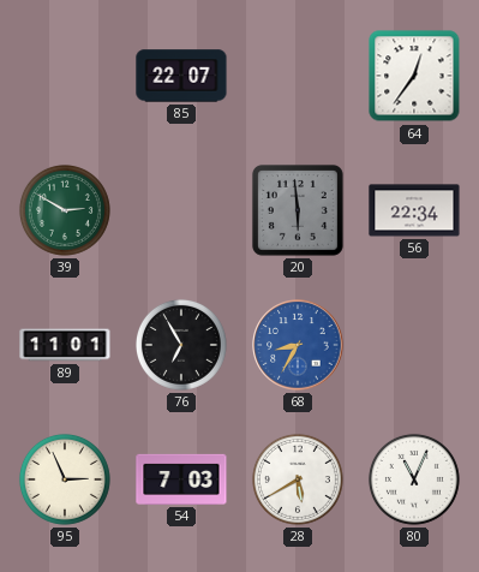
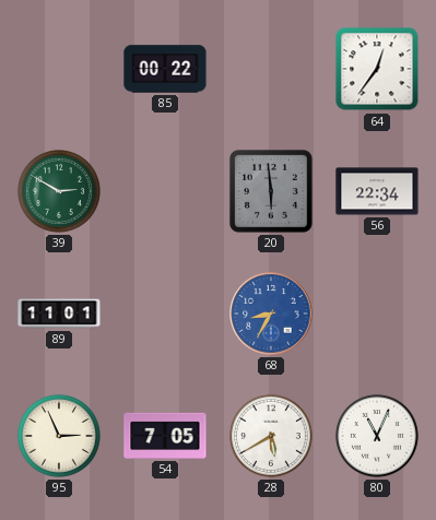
85: 22:07 -> 00:22 (165, 69)
76: 6:55 -> none (181, 345)
54: 7:03 -> 7:05 (165, 436)
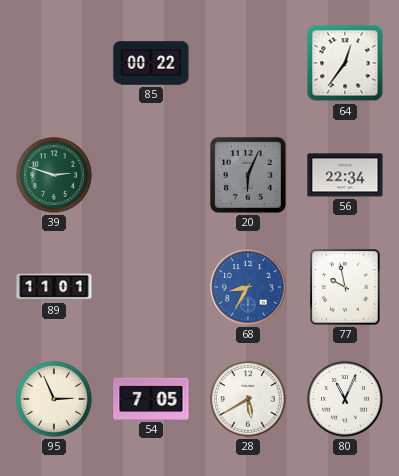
39: 2:50 -> 2:48 (54, 175)
20: 5:59 -> 6:04 (248, 175)
77: none -> 9:58 (345, 287)
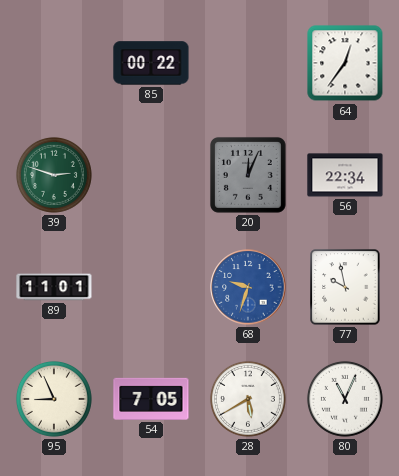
20: 6:04 -> 12:04 (248, 175)
68: 8:35 -> 9:33 (248, 287)
95: 2:56 -> 8:56 (54, 399)
